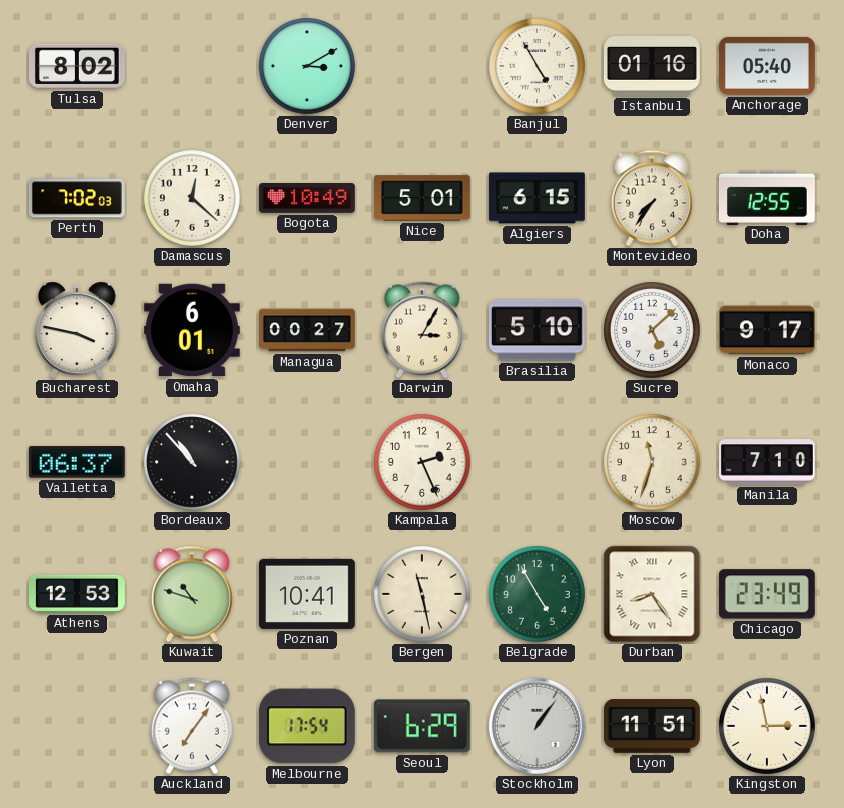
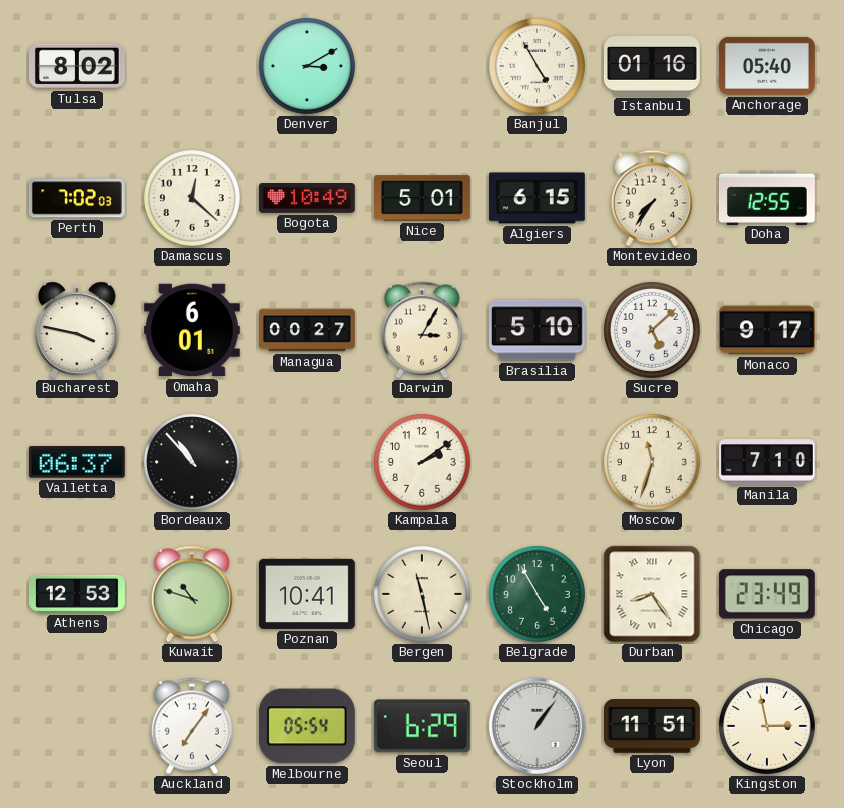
Kampala: 2:26 -> 2:09 (423, 463)
Melbourne: 17:54 -> 05:54 (307, 726)
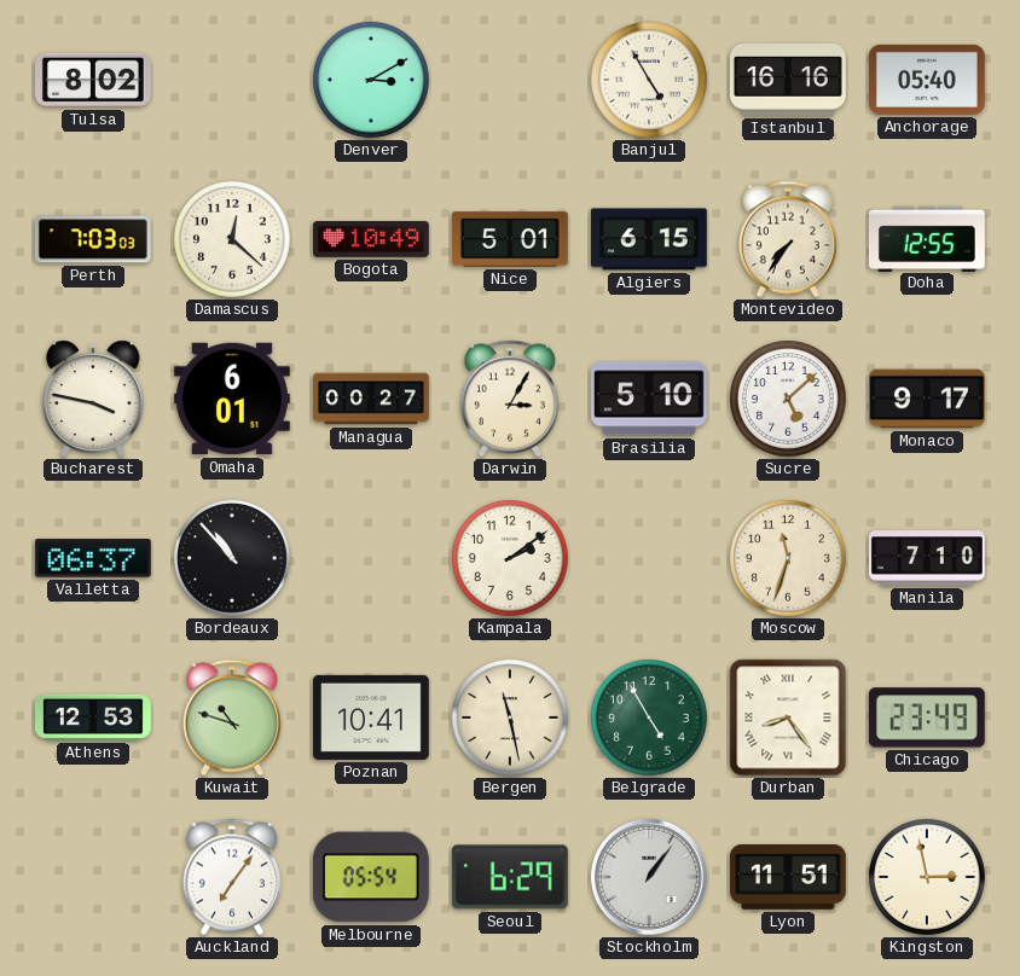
Istanbul: 01:16 -> 16:16 (788, 81)
Perth: 7:02 -> 7:03 (93, 239)
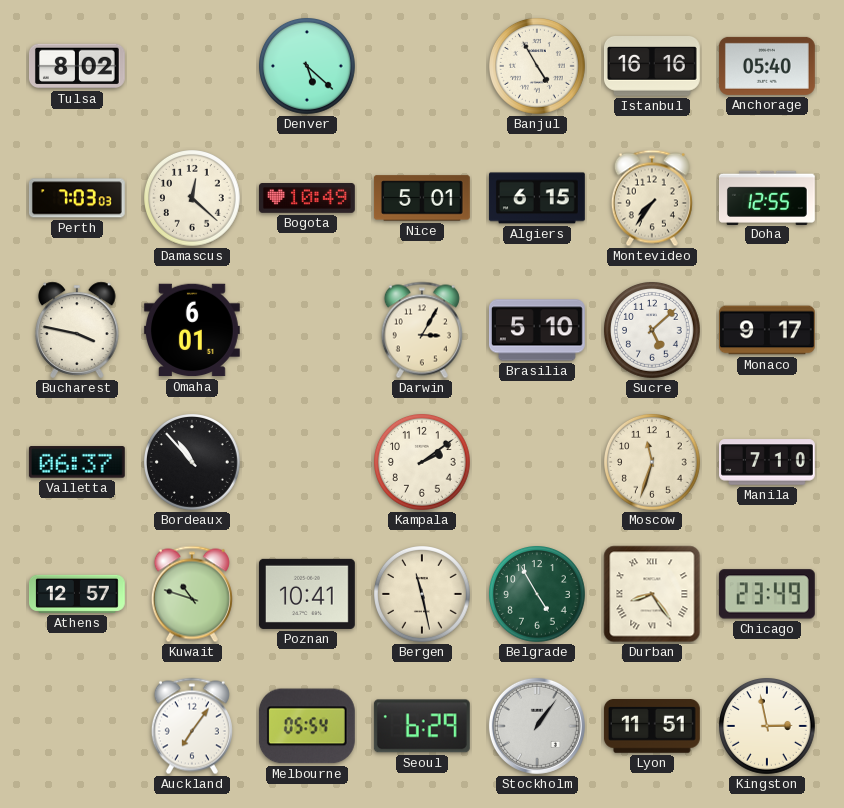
Denver: 3:10 -> 5:22 (308, 67)
Managua: 00:27 -> none (372, 399)
Athens: 12:53 -> 12:57 (77, 594)
